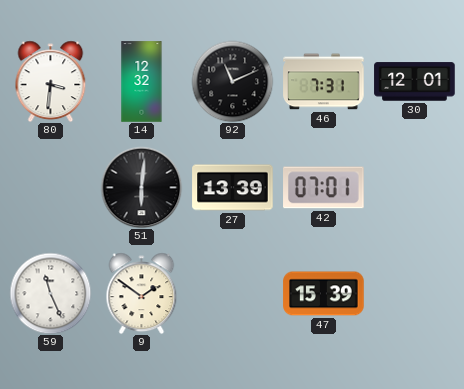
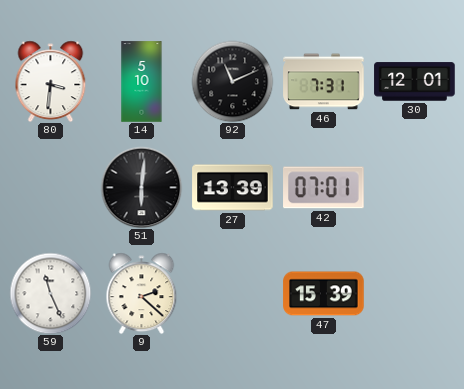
14: 12:32 -> 5:10 (142, 82)
9: 1:51 -> 2:22 (142, 293)
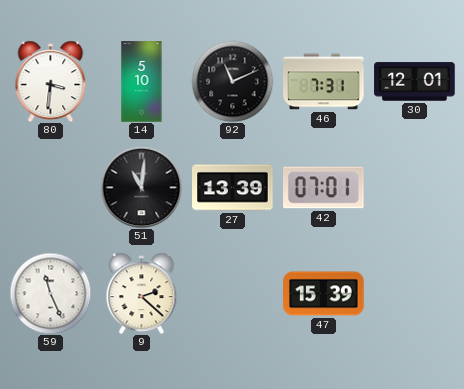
51: 6:01 -> 11:01 (141, 187)
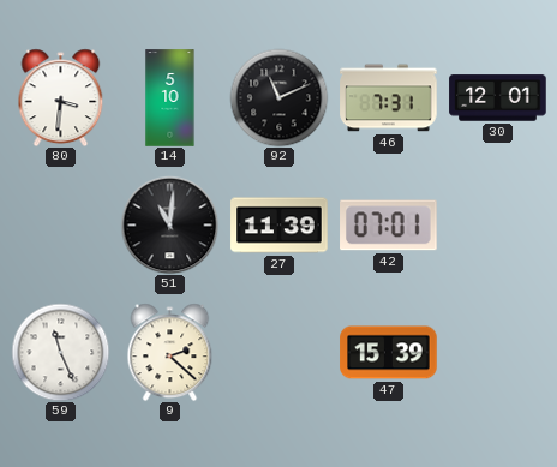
27: 13:39 -> 11:39 (280, 226)
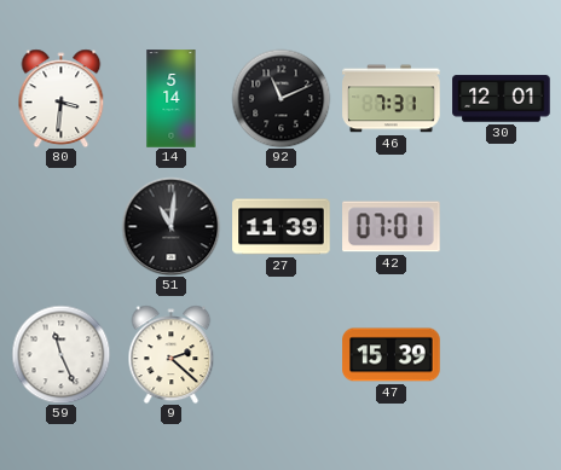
14: 5:10 -> 5:14 (172, 99)
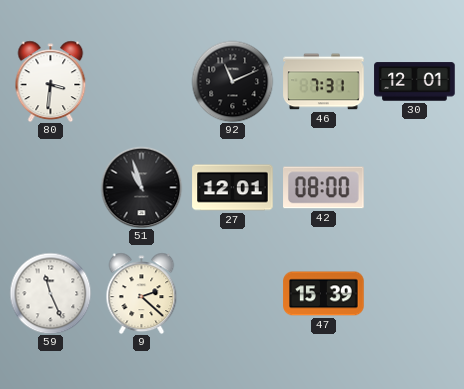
14: 5:14 -> none (172, 99)
51: 11:01 -> 10:57 (141, 187)
27: 11:39 -> 12:01 (233, 188)
42: 07:01 -> 08:00 (324, 188)
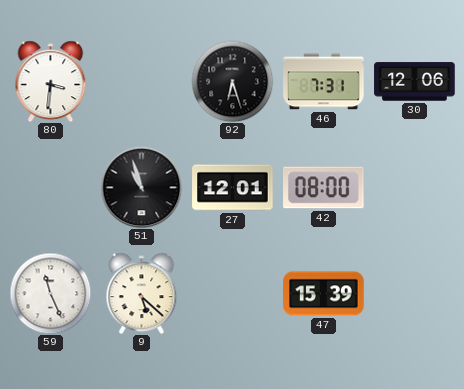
92: 11:11 -> 6:27 (232, 81)
30: 12:01 -> 12:06 (415, 82)
9: 2:22 -> 5:22 (142, 293)
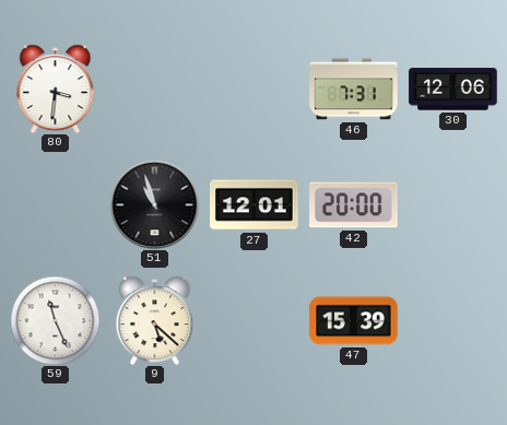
92: 6:27 -> none (232, 81)
42: 08:00 -> 20:00 (354, 205)
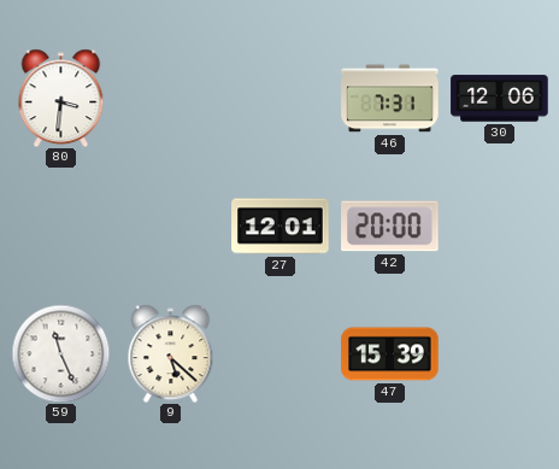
51: 10:57 -> none (154, 204)
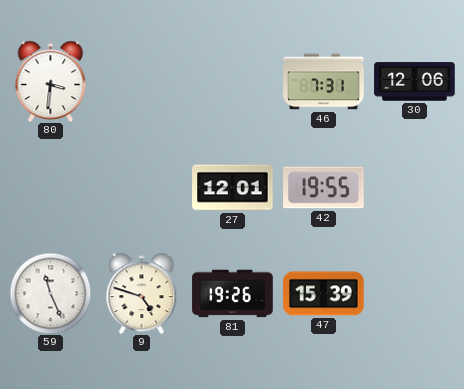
42: 20:00 -> 19:55 (324, 188)
9: 5:22 -> 4:48 (142, 293)
81: none -> 19:26 (233, 294)
